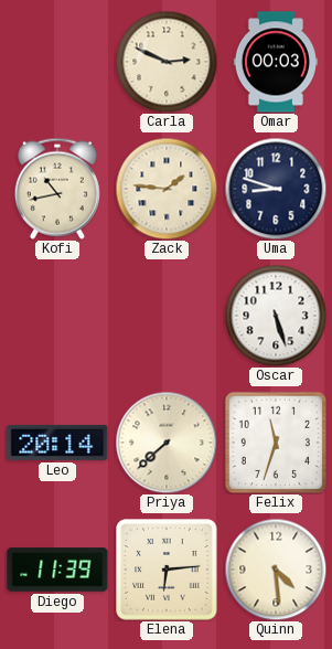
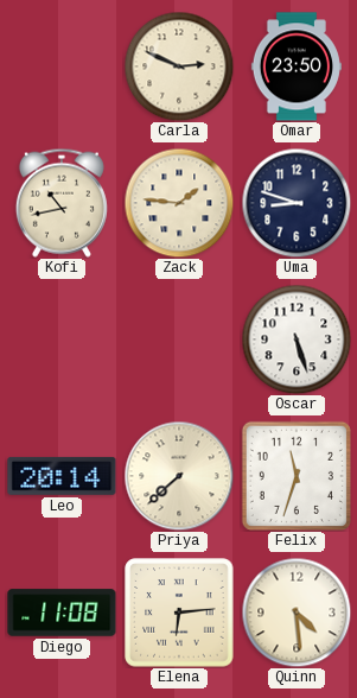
Omar: 00:03 -> 23:50 (297, 66)
Diego: 11:39 -> 11:08 (62, 613)
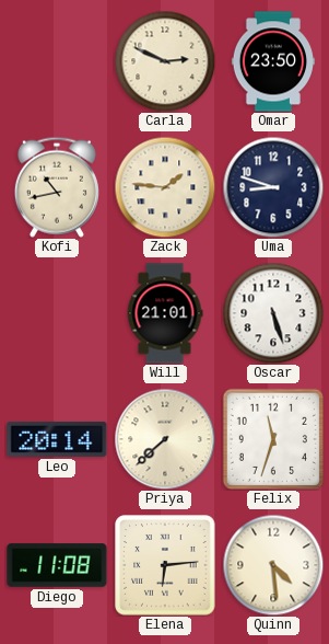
Will: none -> 21:01 (165, 313)
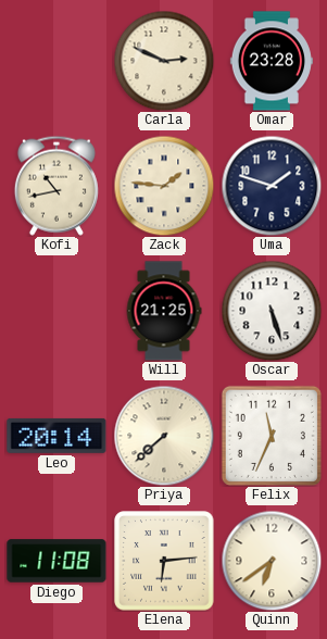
Omar: 23:50 -> 23:28 (272, 61)
Uma: 8:48 -> 1:48 (272, 186)
Will: 21:01 -> 21:25 (164, 311)
Felix: 11:33 -> 11:34 (272, 436)
Quinn: 4:29 -> 6:39 (272, 561)
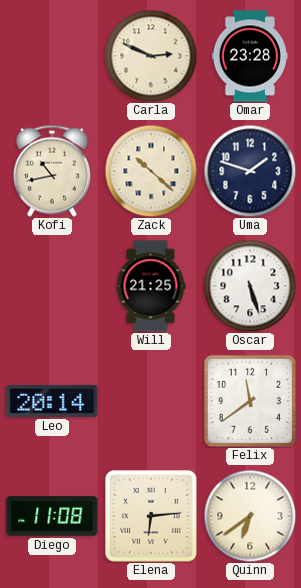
Zack: 1:46 -> 10:22 (151, 171)
Priya: 7:38 -> none (164, 436)
Felix: 11:34 -> 11:39 (250, 401)
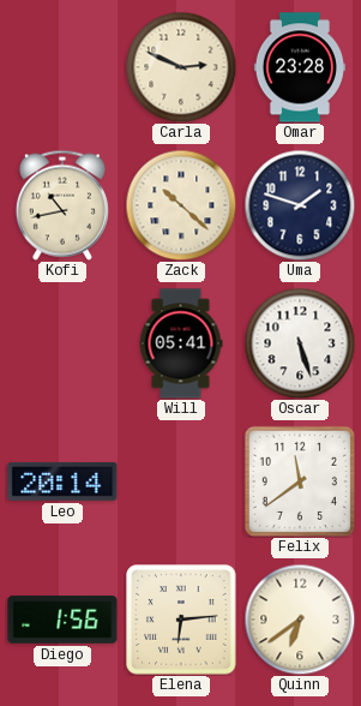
Will: 21:25 -> 05:41 (181, 343)
Diego: 11:08 -> 1:56 (62, 620)
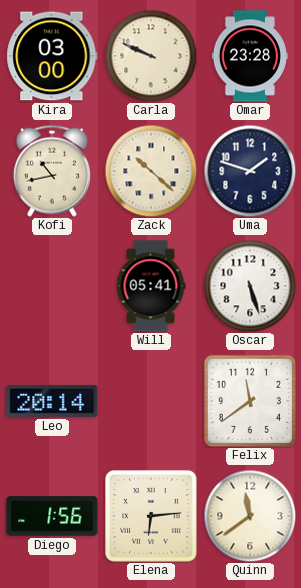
Kira: none -> 03:00 (52, 56)
Carla: 2:49 -> 9:49 (151, 56)
Quinn: 6:39 -> 11:39 (250, 516)
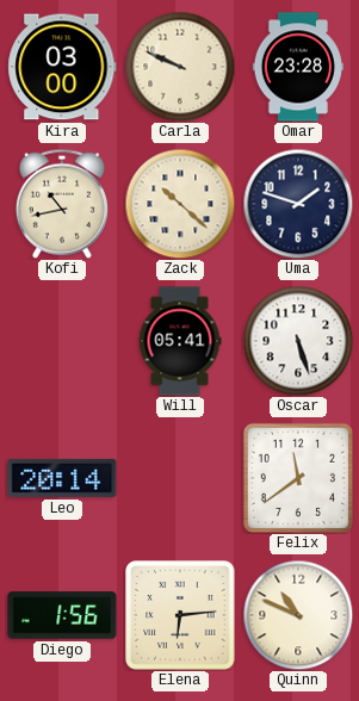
Quinn: 11:39 -> 10:49 (298, 615)
